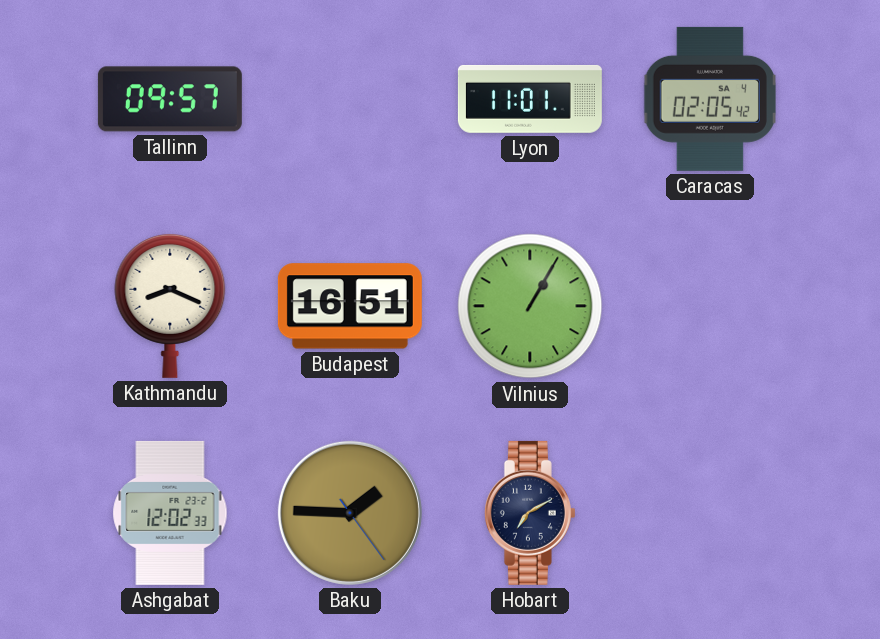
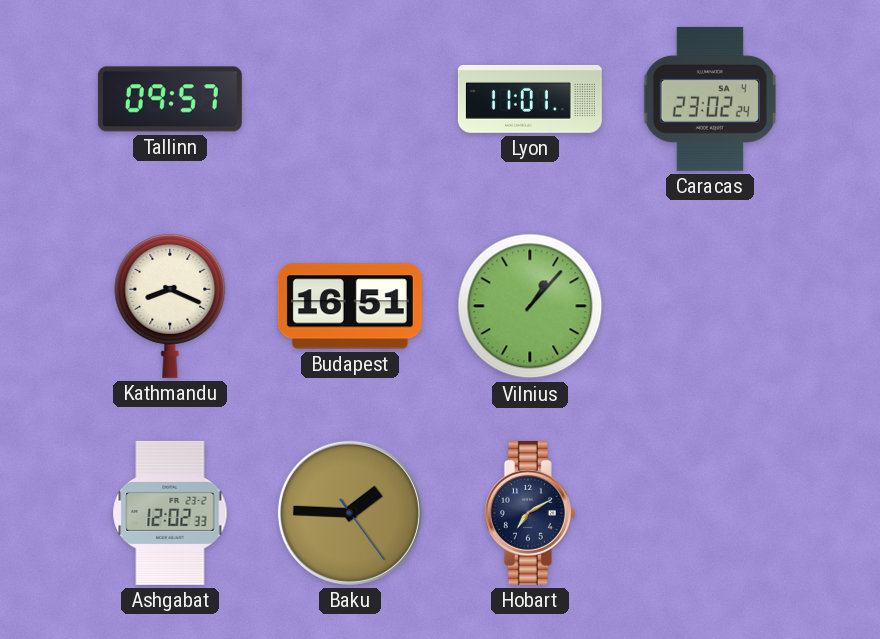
Caracas: 02:05 -> 23:02 (710, 99)
Vilnius: 1:05 -> 1:07 (530, 306)
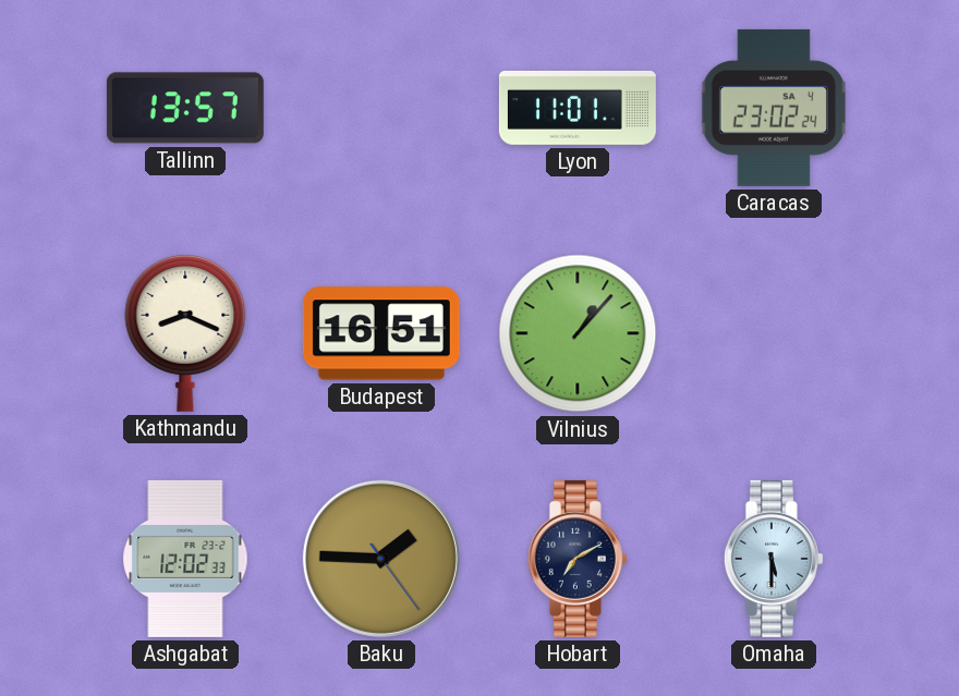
Tallinn: 09:57 -> 13:57 (185, 108)
Omaha: none -> 5:30 (774, 559)
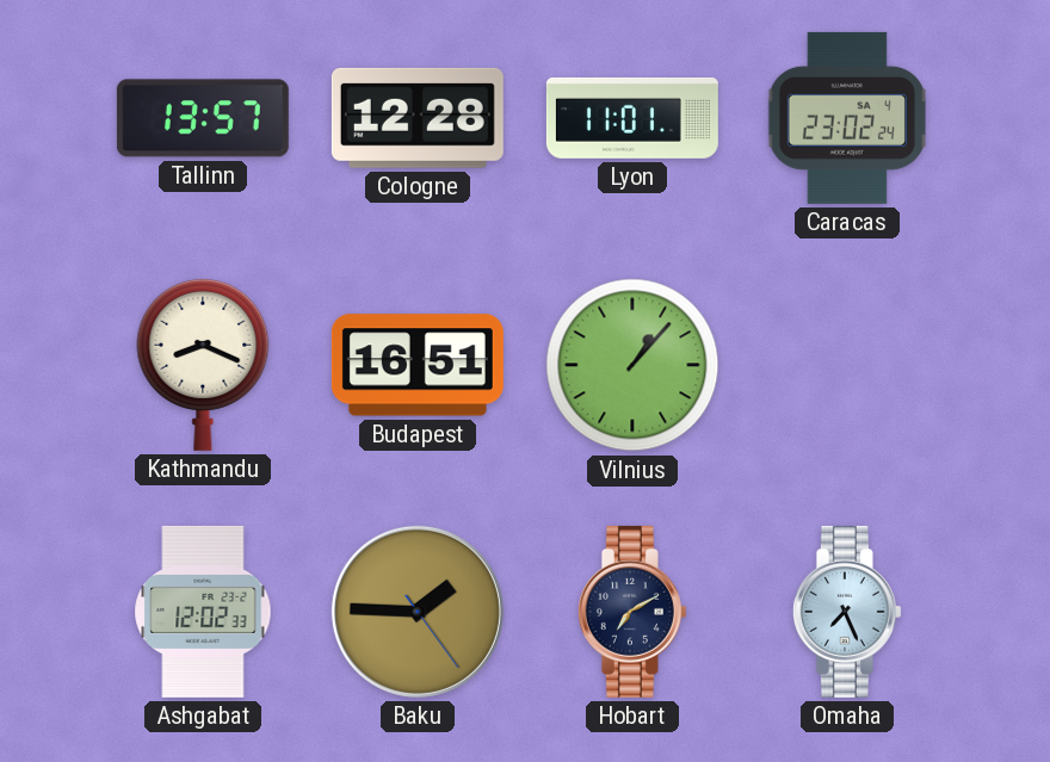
Cologne: none -> 12:28 (418, 118)
Omaha: 5:30 -> 7:26 (847, 612)
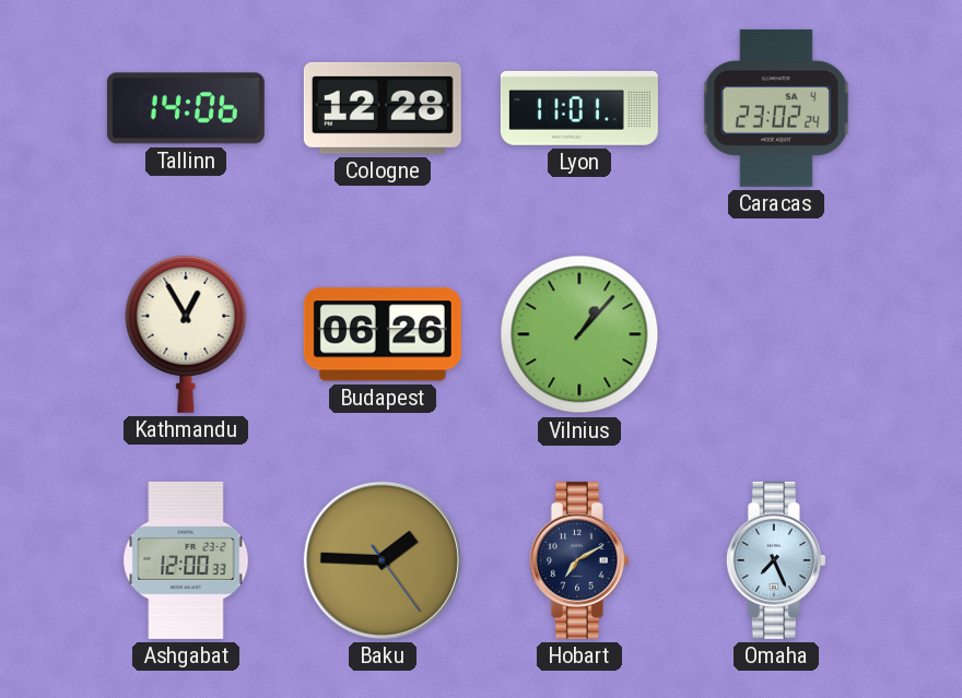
Tallinn: 13:57 -> 14:06 (186, 108)
Kathmandu: 8:19 -> 12:55 (186, 333)
Budapest: 16:51 -> 06:26 (383, 334)
Ashgabat: 12:02 -> 12:00 (186, 560)
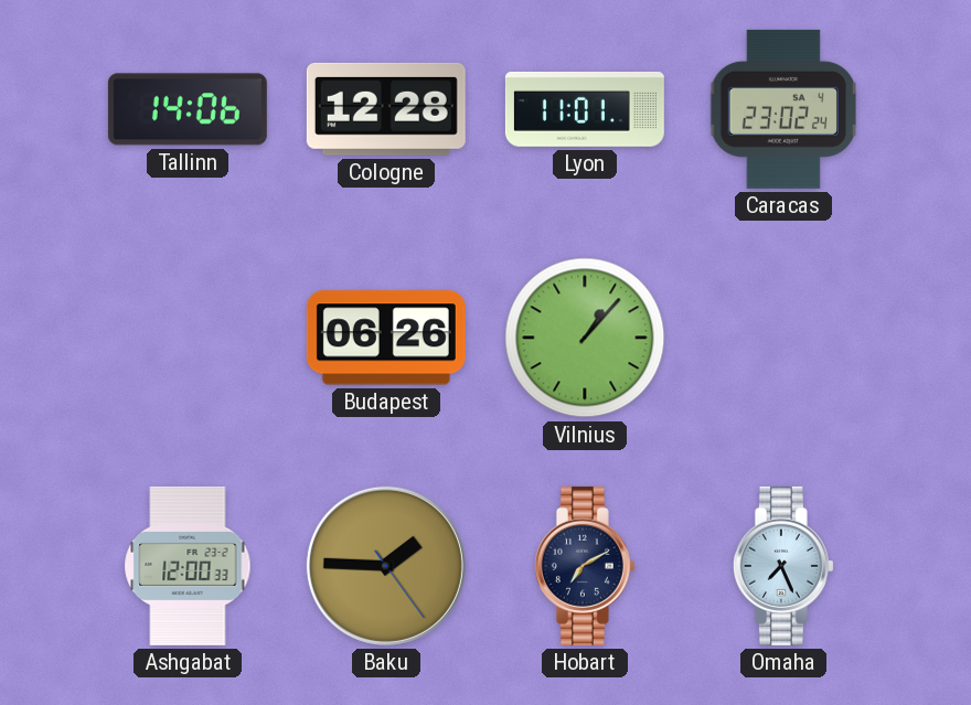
Kathmandu: 12:55 -> none (186, 333)
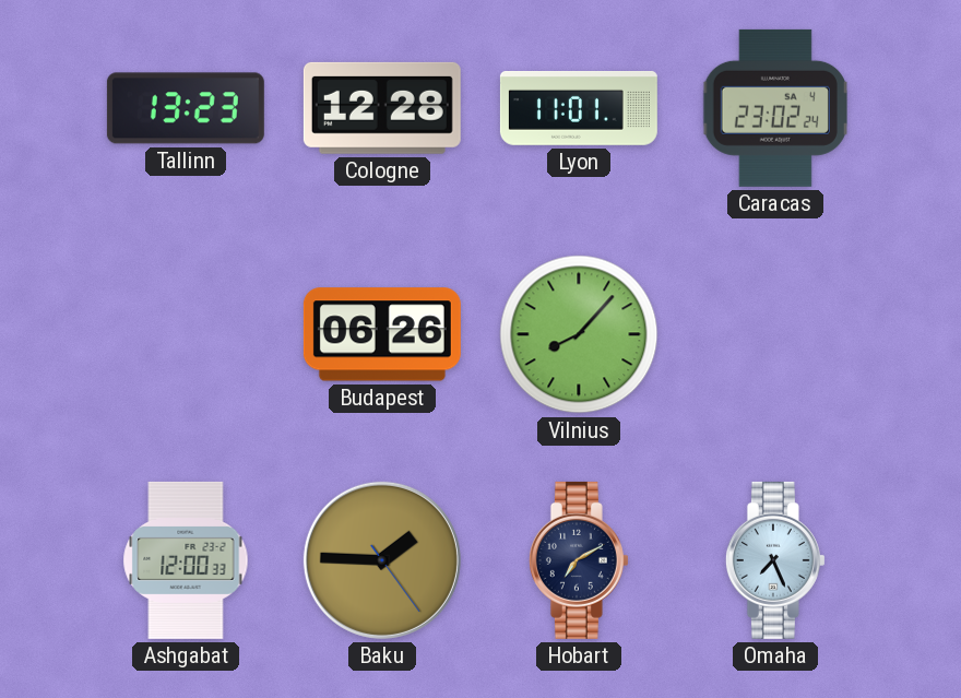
Tallinn: 14:06 -> 13:23 (186, 108)
Vilnius: 1:07 -> 8:07 (579, 334)
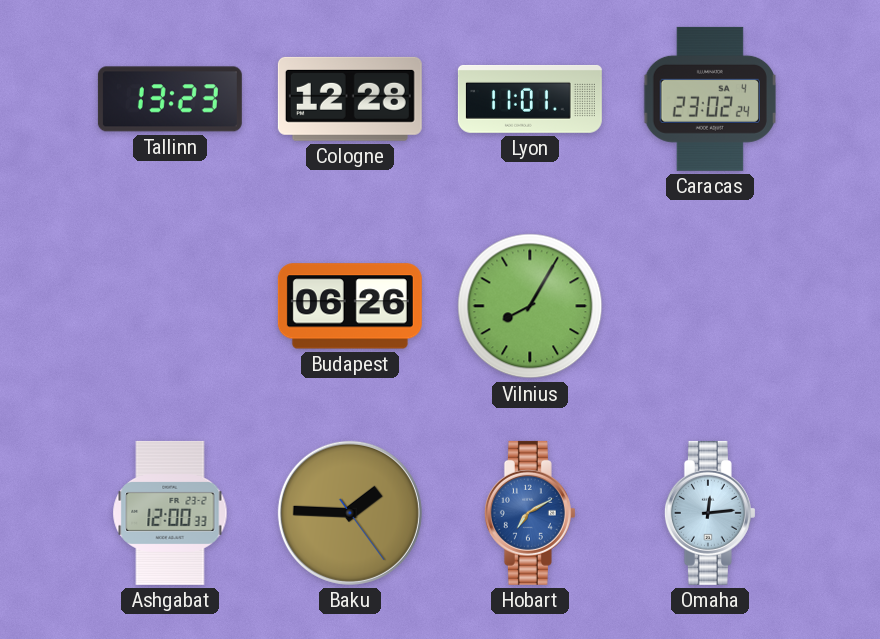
Vilnius: 8:07 -> 8:05 (530, 306)
Hobart dial: navy -> blue (530, 513)
Omaha: 7:26 -> 12:14 (710, 513)
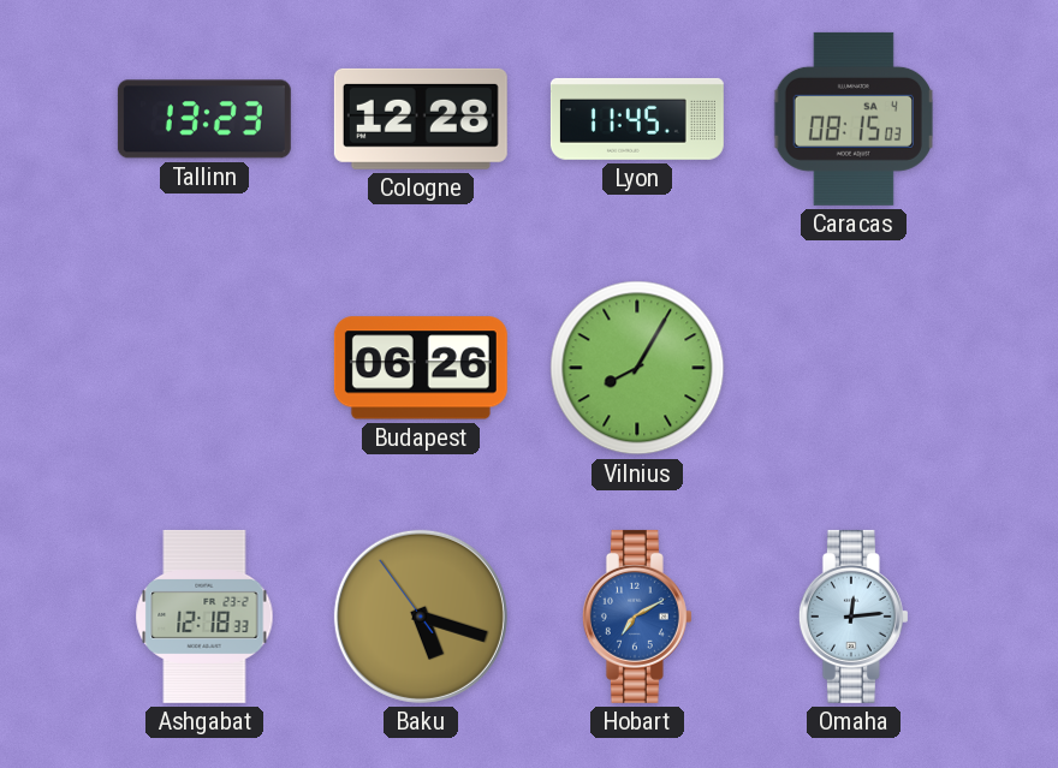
Lyon: 11:01 -> 11:45 (637, 119)
Caracas: 23:02 -> 08:15 (854, 119)
Ashgabat: 12:00 -> 12:18 (204, 617)
Baku: 1:45 -> 5:17 (421, 617)
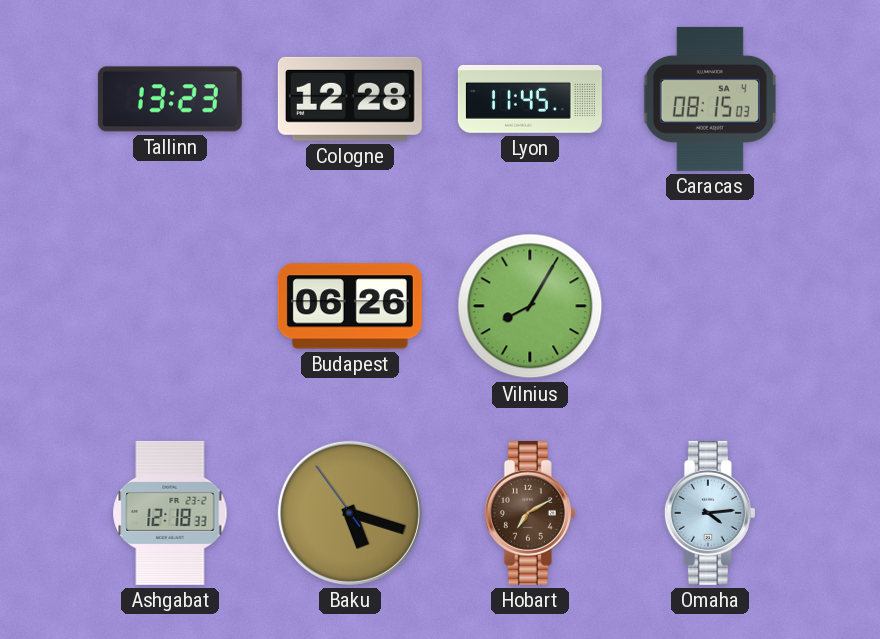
Hobart dial: blue -> brown (530, 513)
Omaha: 12:14 -> 4:14 (710, 513)
